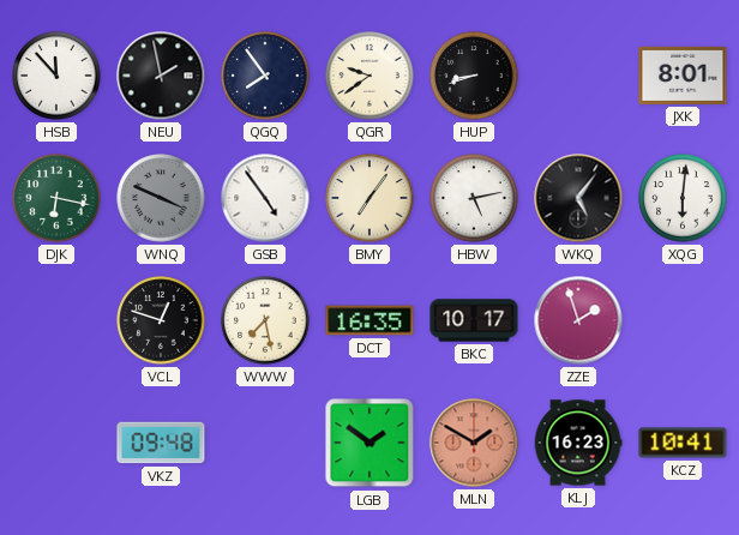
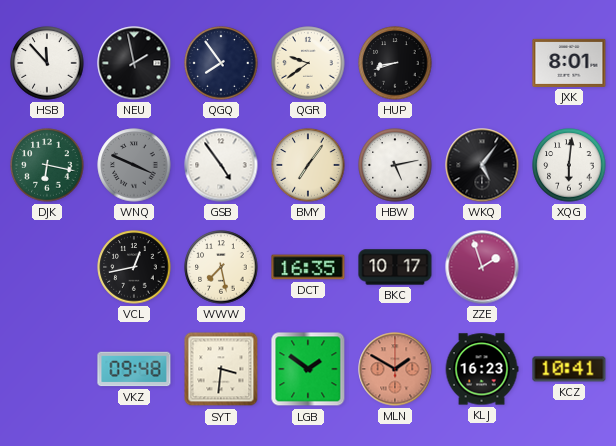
VCL: 12:48 -> 12:43 (134, 267)
SYT: none -> 3:31 (221, 369)
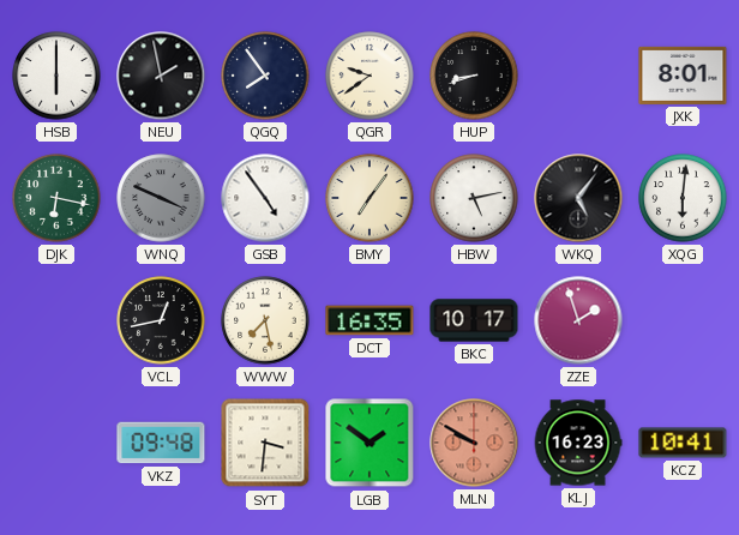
HSB: 11:53 -> 6:00 (56, 76)
MLN: 1:50 -> 9:50 (474, 443)
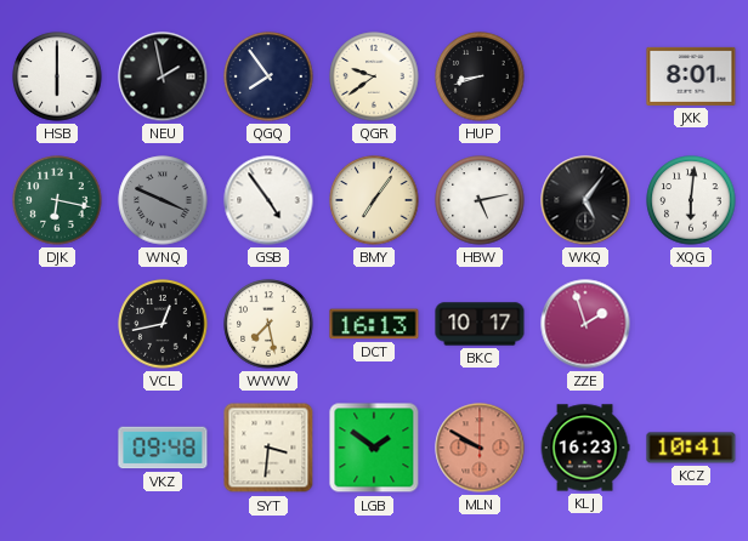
DCT: 16:35 -> 16:13 (374, 324)
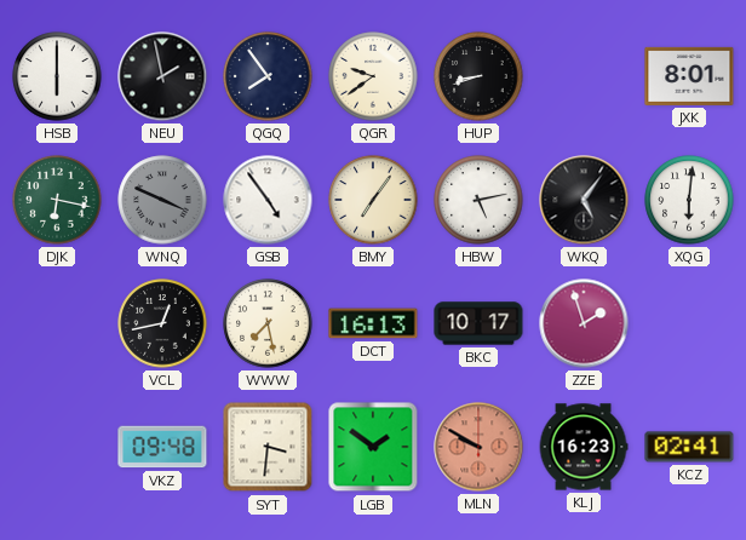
KCZ: 10:41 -> 02:41 (689, 447)
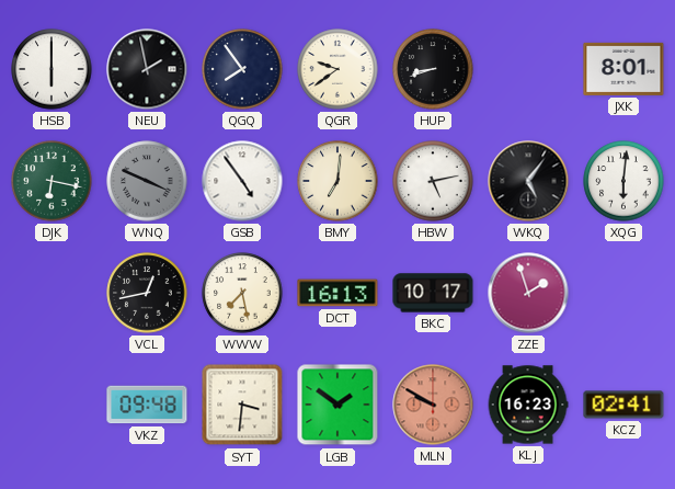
BMY: 7:06 -> 7:01 (337, 181)
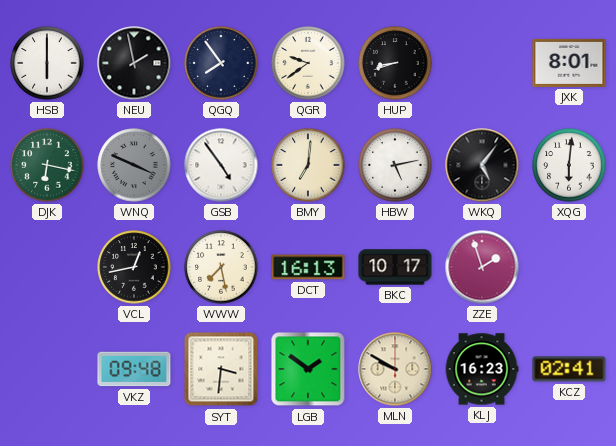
MLN dial: salmon -> cream (395, 369)
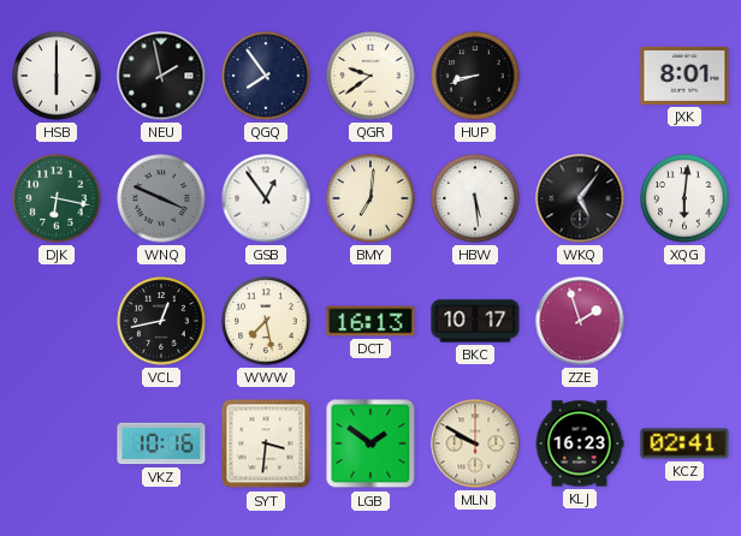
GSB: 4:54 -> 12:54 (266, 198)
HBW: 5:13 -> 5:29 (475, 198)
VKZ: 09:48 -> 10:16 (161, 443)
